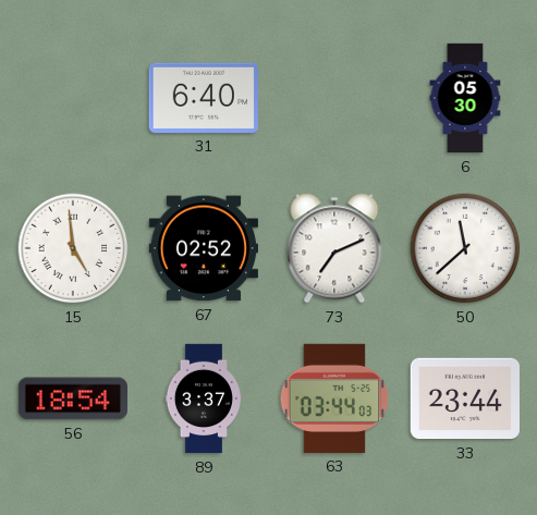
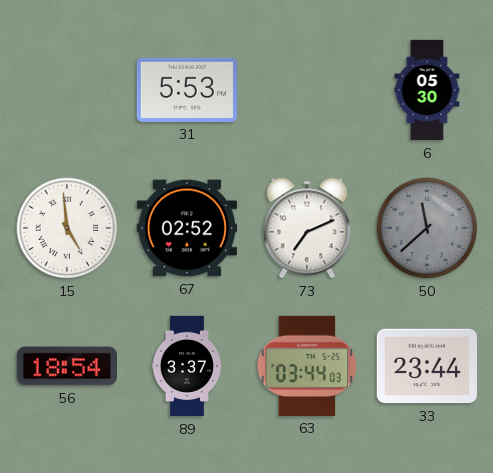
31: 6:40 -> 5:53 (186, 90)
50 dial: white -> grey (427, 228)
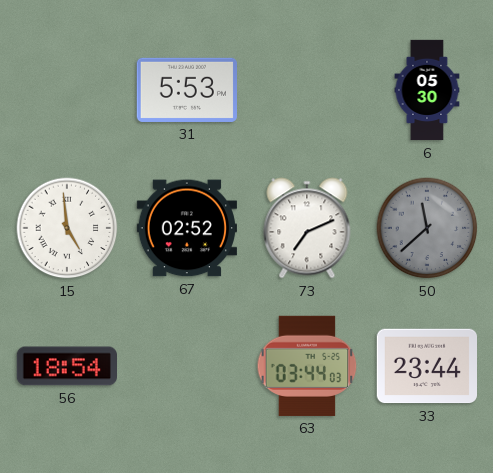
89: 3:37 -> none (186, 366)
